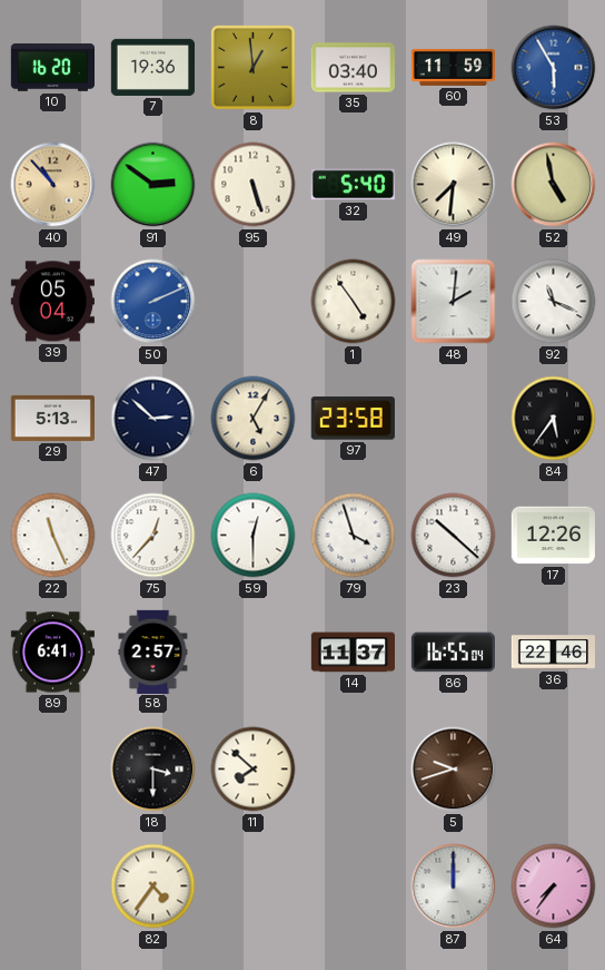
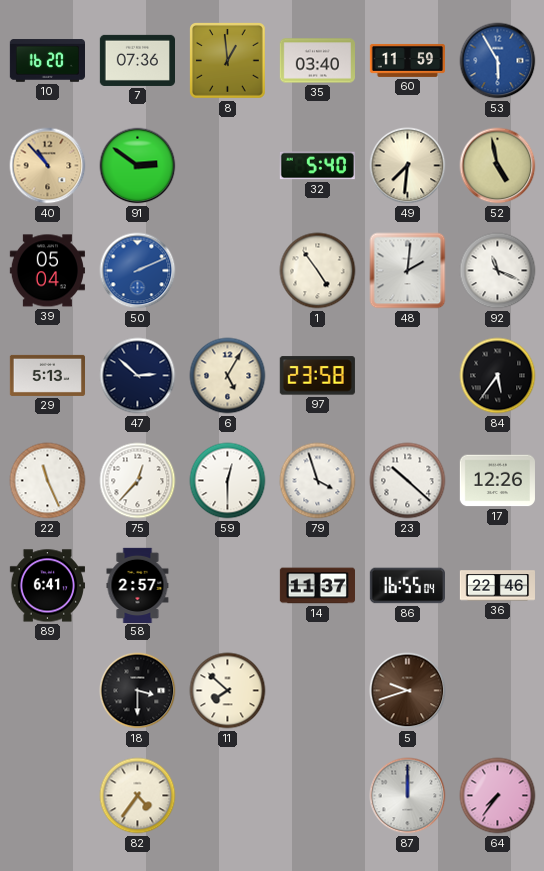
7: 19:36 -> 07:36 (137, 60)
95: 5:27 -> none (254, 185)
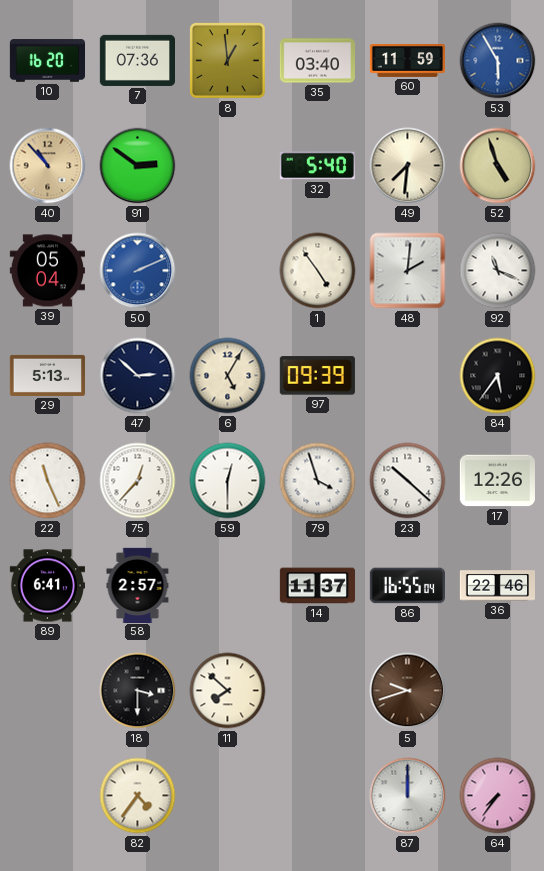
52: 4:58 -> 4:57 (498, 166)
97: 23:58 -> 09:39 (317, 376)
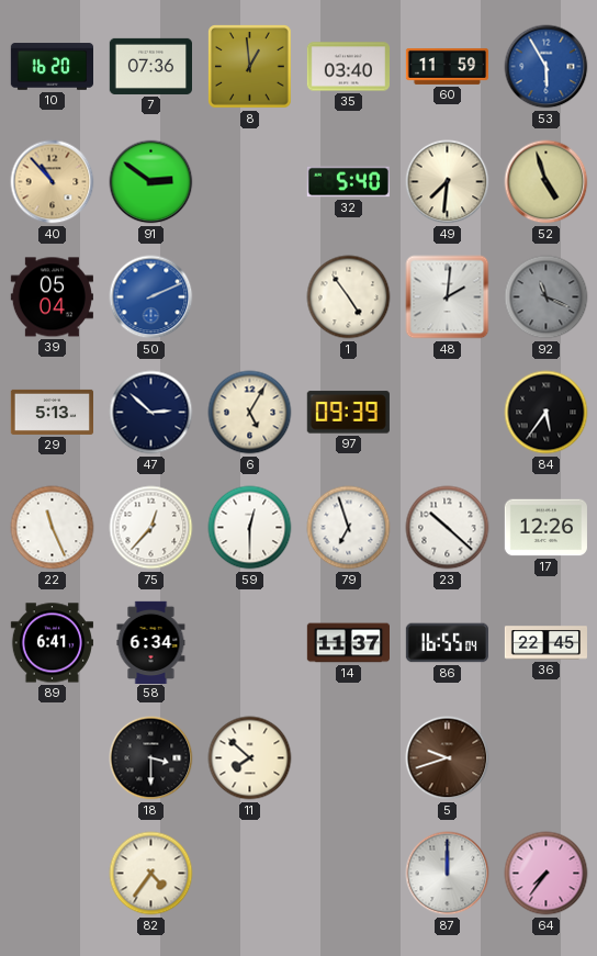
92 dial: white -> grey (547, 297)
79: 3:57 -> 6:57 (349, 528)
58: 2:57 -> 6:34 (151, 642)
36: 22:46 -> 22:45 (547, 643)
